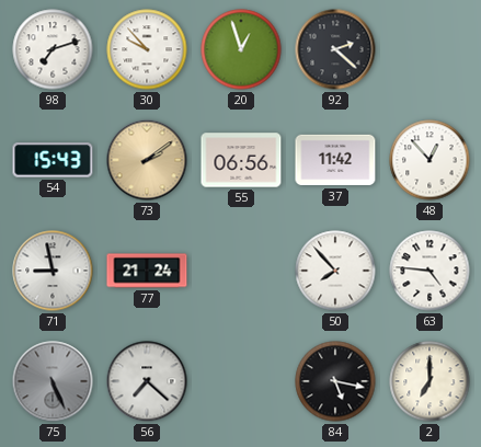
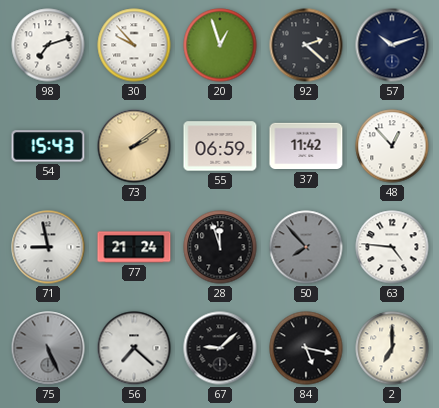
57: none -> 10:12 (392, 45)
55: 06:56 -> 06:59 (220, 146)
28: none -> 11:57 (220, 247)
50 dial: white -> grey (306, 247)
67: none -> 9:08 (220, 348)
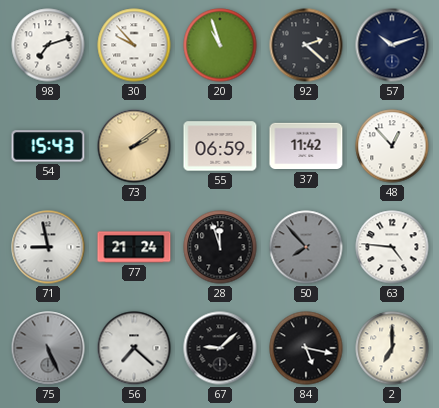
20: 12:57 -> 10:57 (220, 45)
